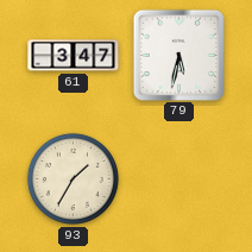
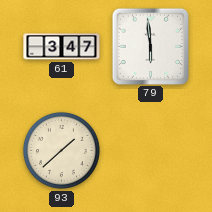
79: 5:32 -> 5:59 (150, 46)
93: 1:35 -> 1:38 (61, 150)
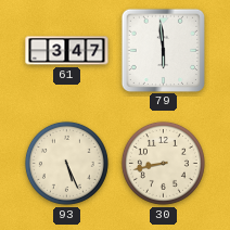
93: 1:38 -> 5:26 (66, 163)
30: none -> 8:43 (163, 163)
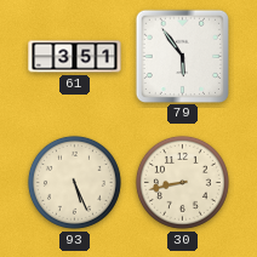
61: 3:47 -> 3:51 (75, 57)
79: 5:59 -> 5:54 (182, 56)
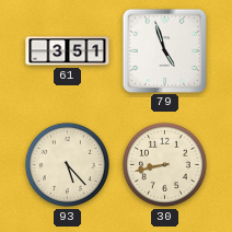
79: 5:54 -> 4:57 (164, 50)
93: 5:26 -> 5:23 (67, 164)
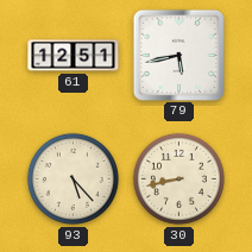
61: 3:51 -> 12:51 (74, 56)
79: 4:57 -> 5:43 (178, 55)
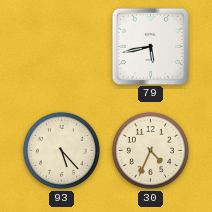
61: 12:51 -> none (74, 56)
30: 8:43 -> 4:34 (150, 150)
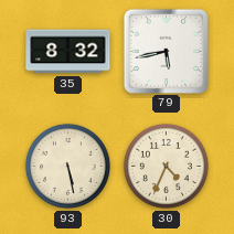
35: none -> 8:32 (68, 52)
93: 5:23 -> 5:28 (67, 166)
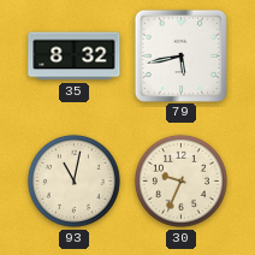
93: 5:28 -> 11:02 (73, 180)
30: 4:34 -> 9:34 (180, 180)
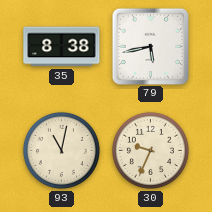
35: 8:32 -> 8:38 (62, 47)
